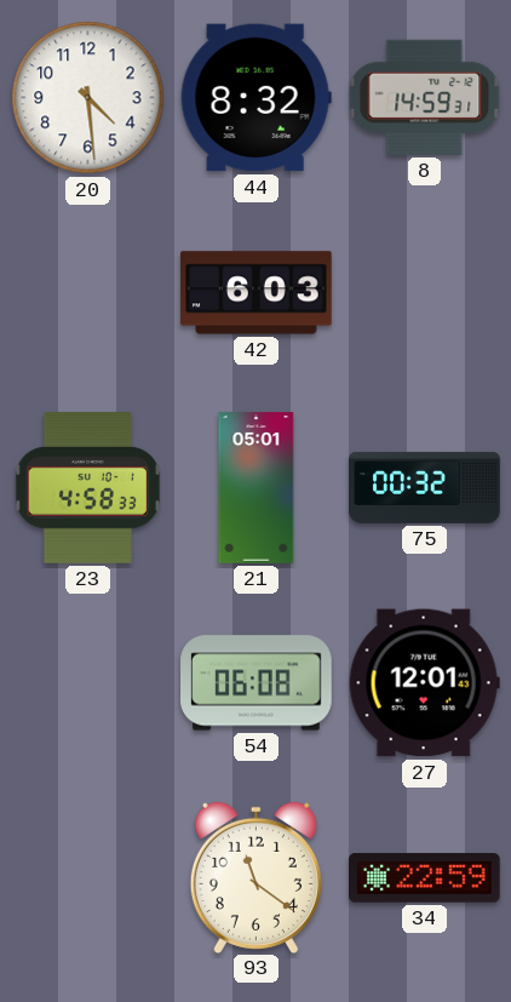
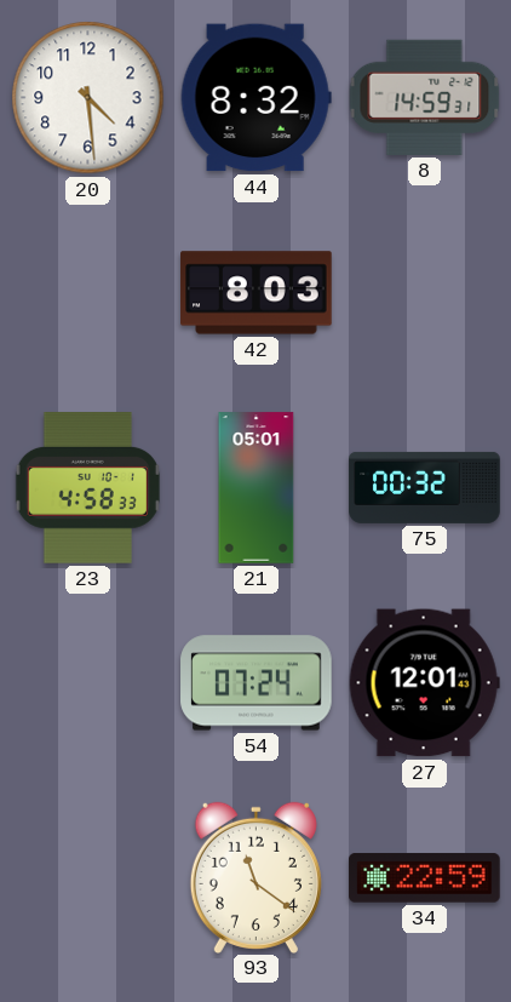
42: 6:03 -> 8:03 (257, 293)
54: 06:08 -> 07:24 (257, 683)
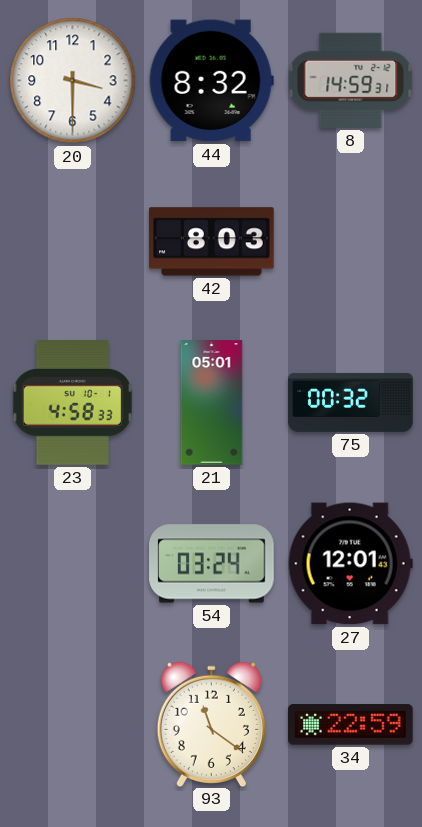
20: 4:29 -> 3:30 (73, 81)
54: 07:24 -> 03:24 (212, 564)
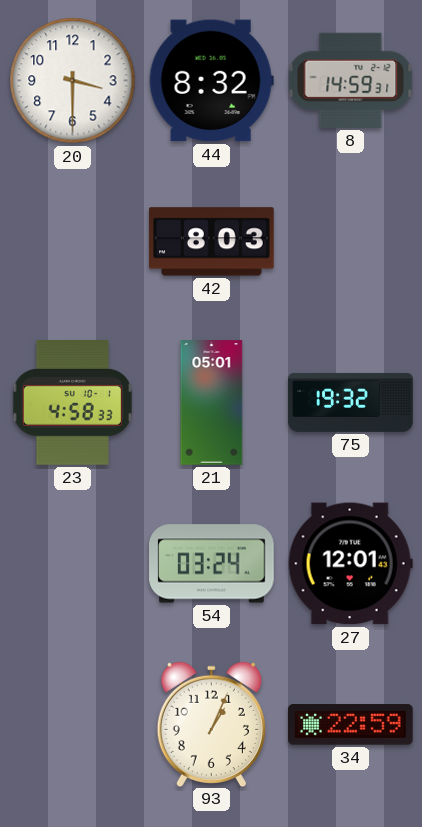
75: 00:32 -> 19:32 (351, 402)
93: 11:21 -> 1:04 (211, 724)
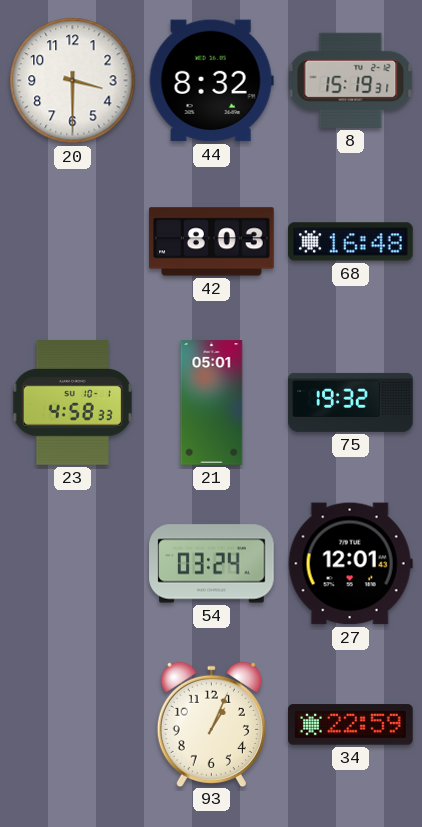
8: 14:59 -> 15:19 (351, 80)
68: none -> 16:48 (351, 242)
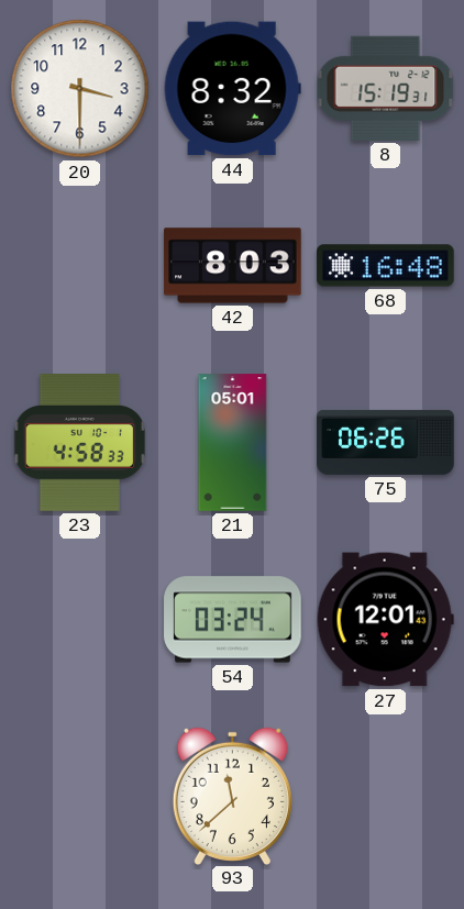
75: 19:32 -> 06:26 (386, 442)
93: 1:04 -> 11:38 (232, 796)
34: 22:59 -> none (351, 725)
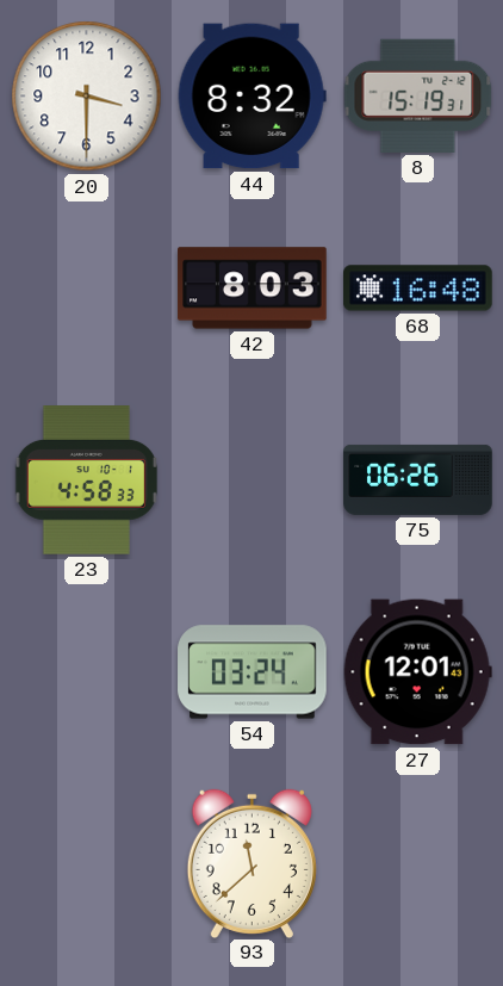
21: 05:01 -> none (233, 443)
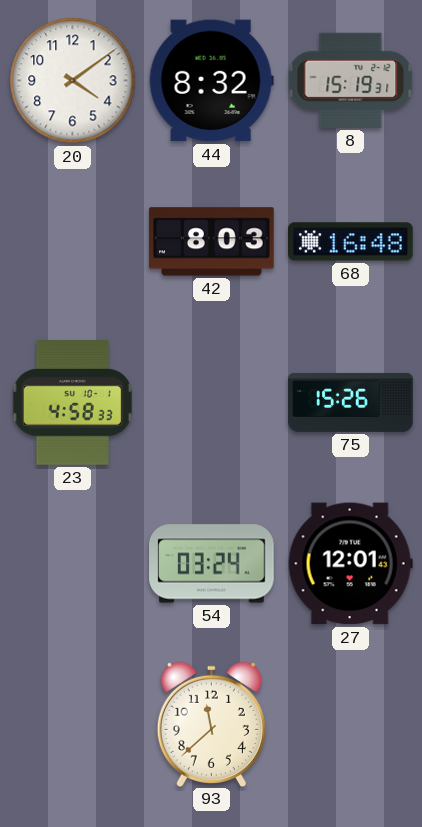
20: 3:30 -> 4:09 (73, 81)
75: 06:26 -> 15:26 (351, 402)
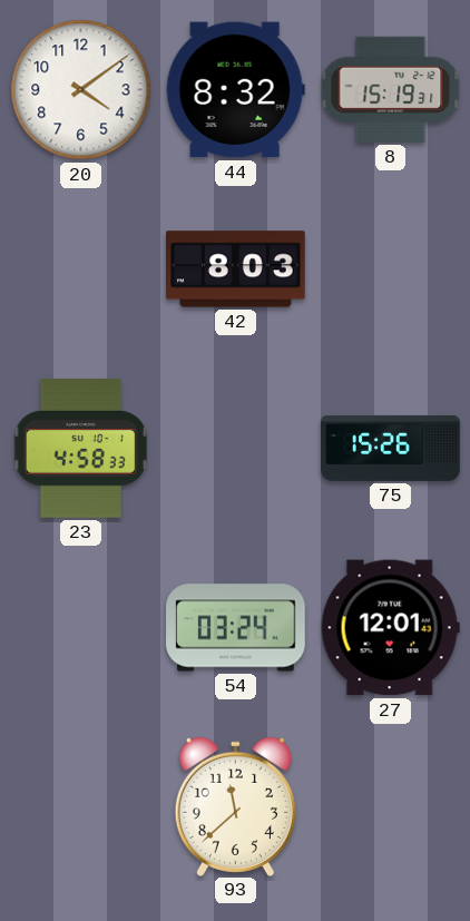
68: 16:48 -> none (351, 242)
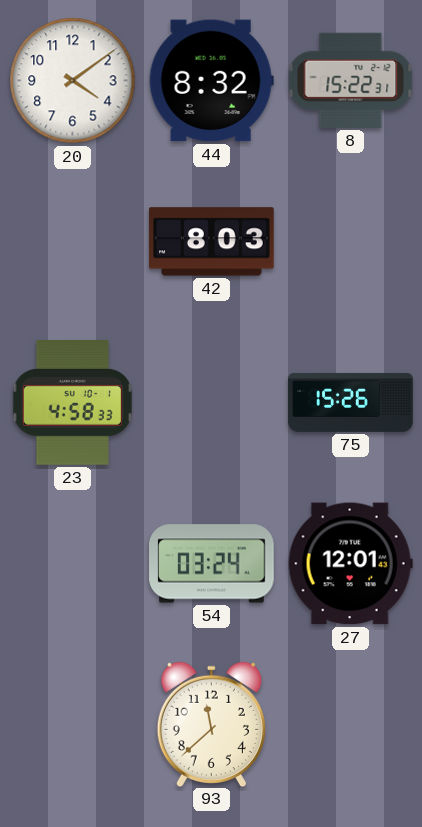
8: 15:19 -> 15:22 (351, 80)
